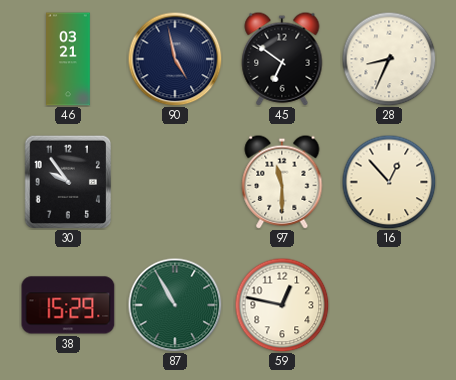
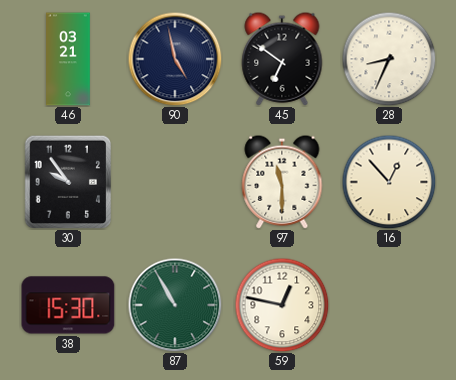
38: 15:29 -> 15:30 (68, 305)
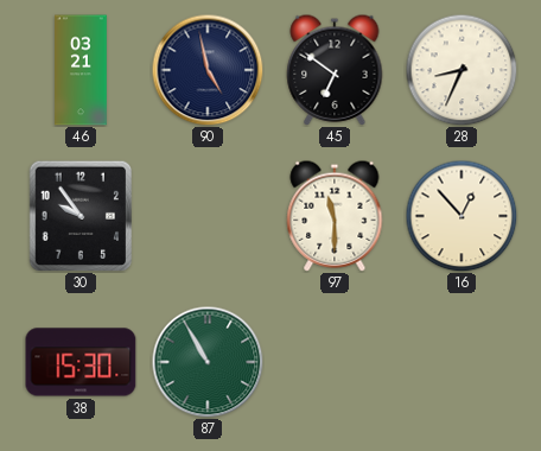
59: 12:47 -> none (282, 305)
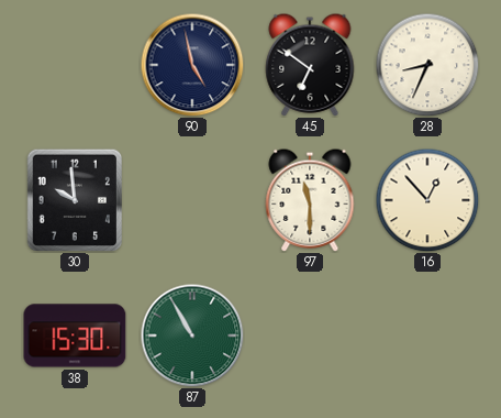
46: 03:21 -> none (81, 70)
30: 9:54 -> 9:59 (75, 200)
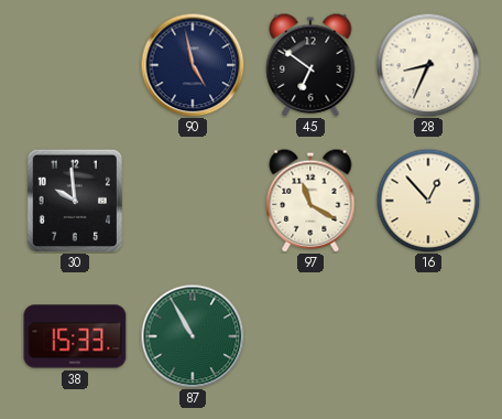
97: 11:30 -> 11:20 (310, 201)
38: 15:30 -> 15:33 (75, 336)
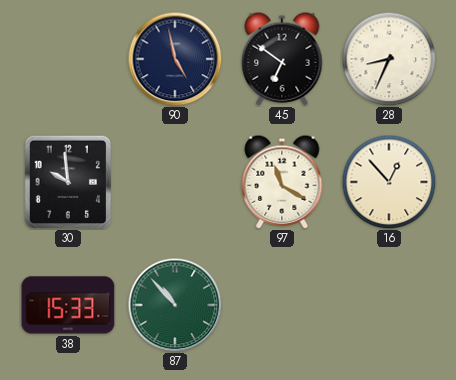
87: 10:55 -> 10:53 (175, 305)
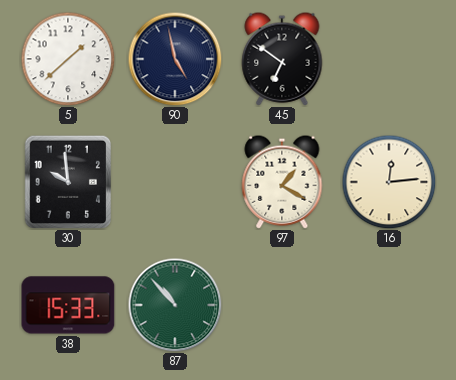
5: none -> 1:38 (68, 59)
28: 8:34 -> none (389, 59)
97: 11:20 -> 1:20 (282, 182)
16: 12:53 -> 12:14 (389, 182)
